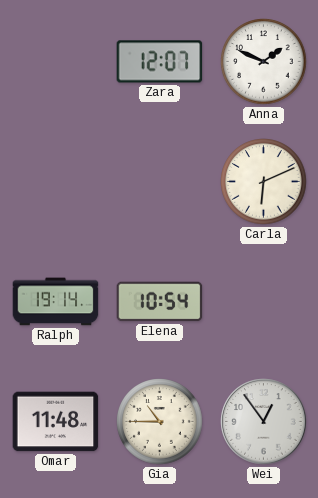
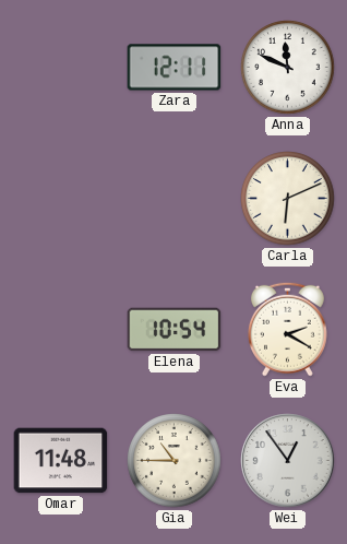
Zara: 12:07 -> 12:11 (175, 68)
Anna: 1:49 -> 11:49 (288, 68)
Ralph: 19:14 -> none (56, 302)
Eva: none -> 2:20 (287, 329)
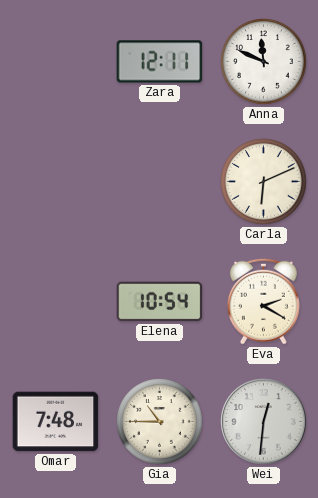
Omar: 11:48 -> 7:48 (56, 422)
Wei: 12:54 -> 12:31 (264, 422)
